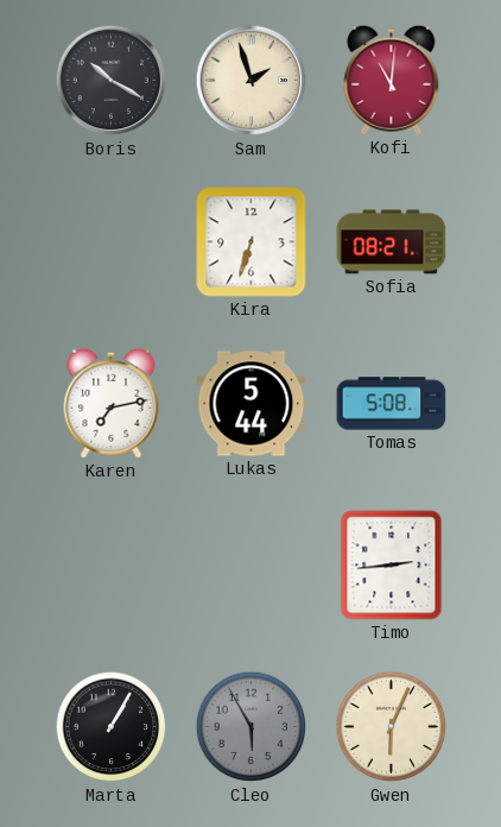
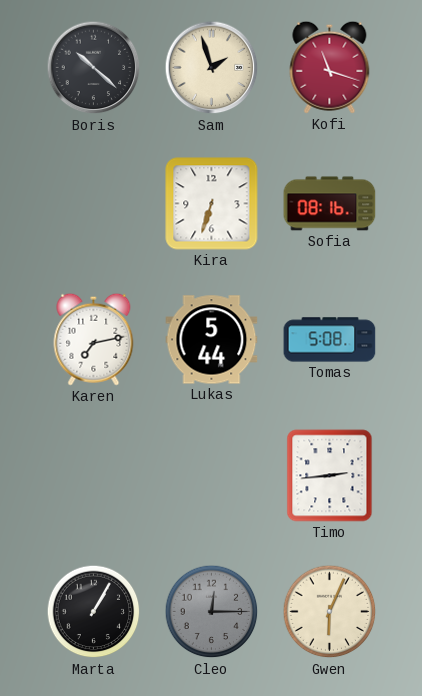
Boris: 10:20 -> 10:22 (94, 68)
Kofi: 11:01 -> 11:18 (330, 67)
Sofia: 08:21 -> 08:16 (330, 204)
Cleo: 5:55 -> 12:15 (212, 612)
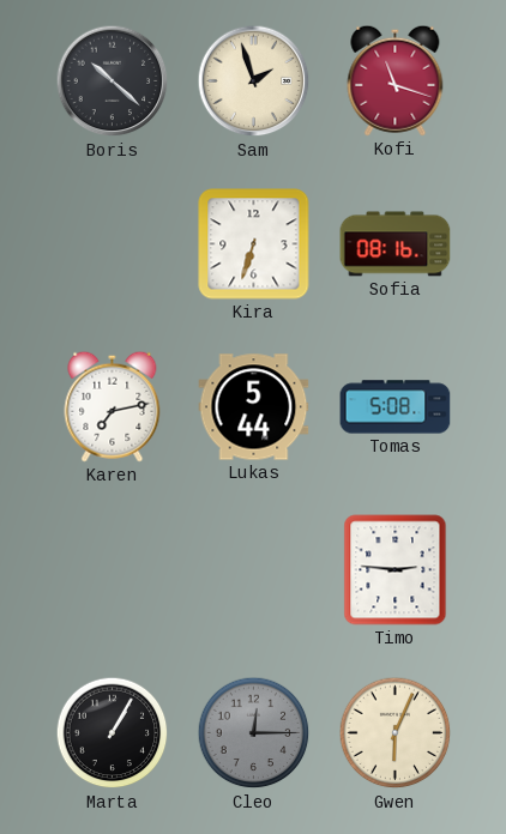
Timo: 2:44 -> 2:46 (396, 570)
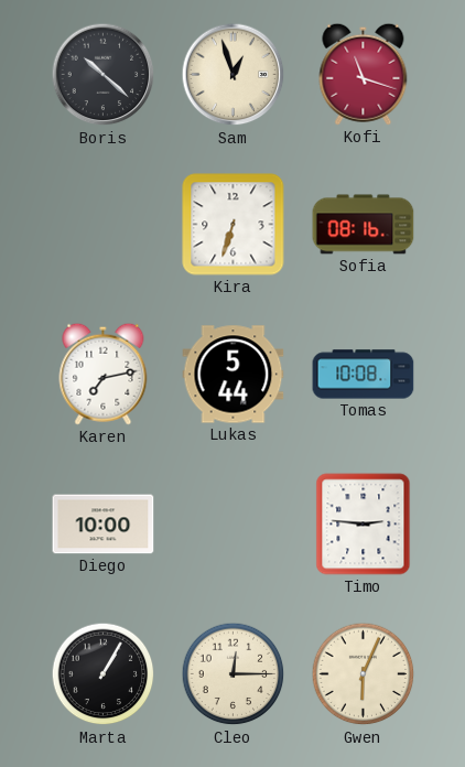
Sam: 1:57 -> 12:57 (234, 75)
Tomas: 5:08 -> 10:08 (364, 375)
Diego: none -> 10:00 (104, 525)
Cleo dial: grey -> cream (234, 674)
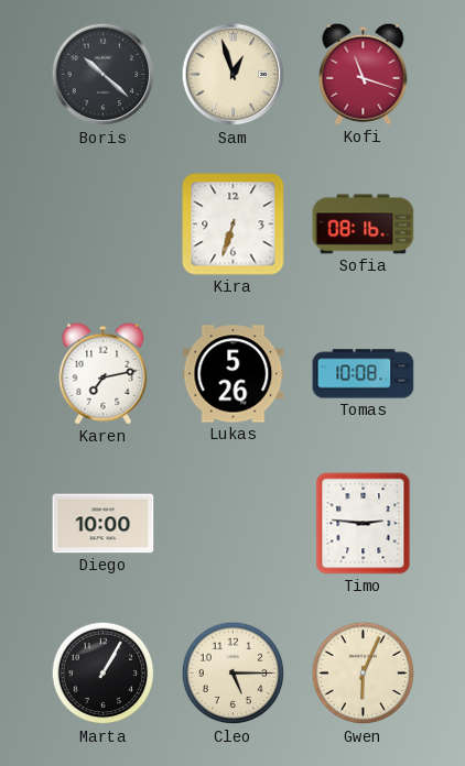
Lukas: 5:44 -> 5:26 (234, 374)
Cleo: 12:15 -> 5:15 (234, 674)
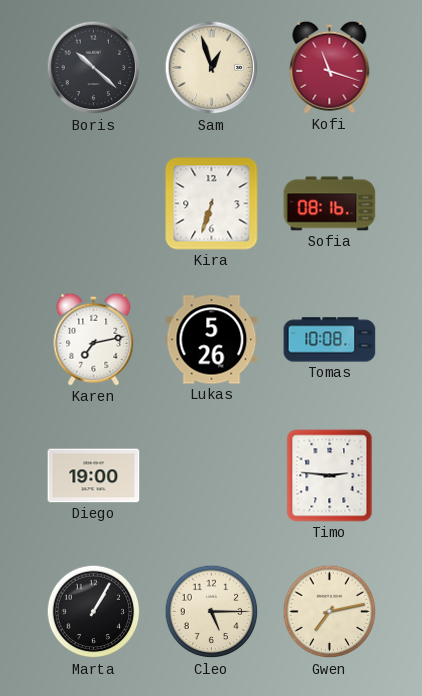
Diego: 10:00 -> 19:00 (94, 476)
Gwen: 6:04 -> 7:13 (330, 612)
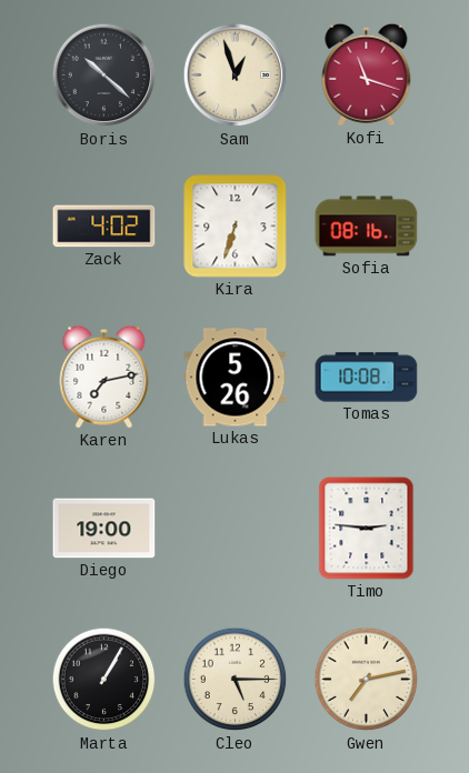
Zack: none -> 4:02 (104, 227)
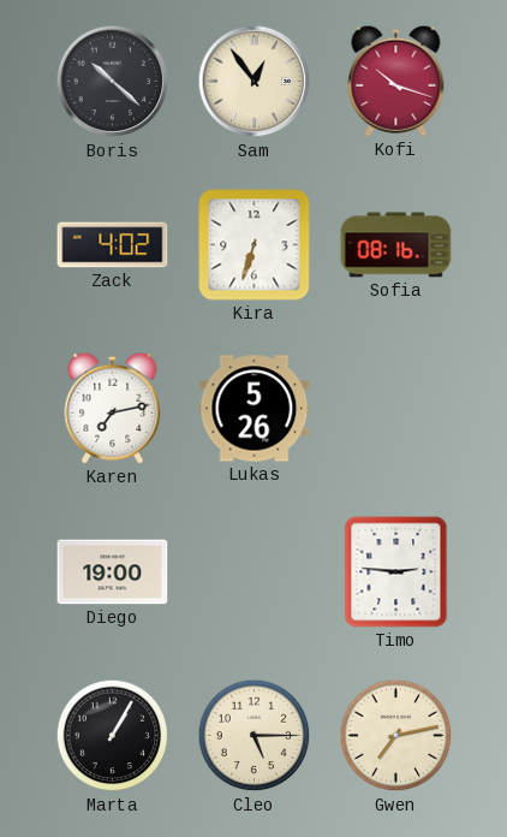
Sam: 12:57 -> 12:54 (255, 82)
Kofi: 11:18 -> 10:18 (396, 81)
Tomas: 10:08 -> none (367, 378)
